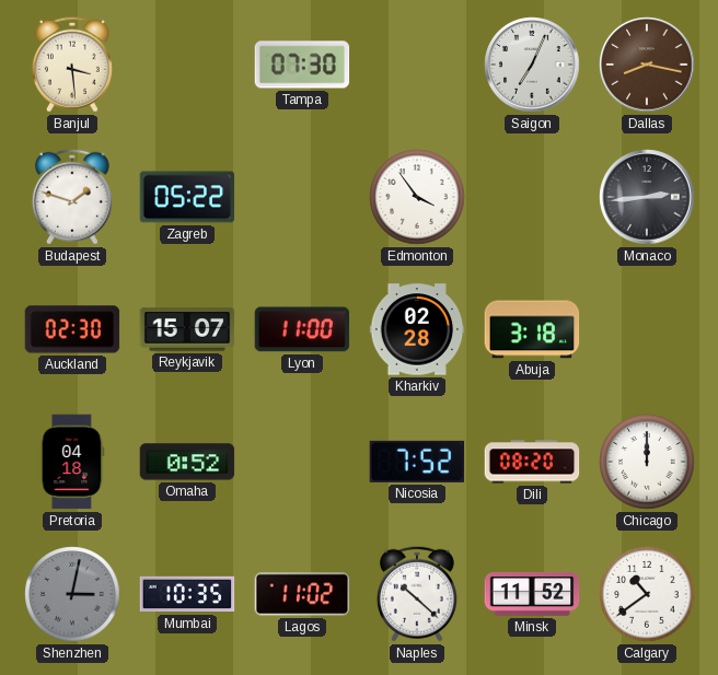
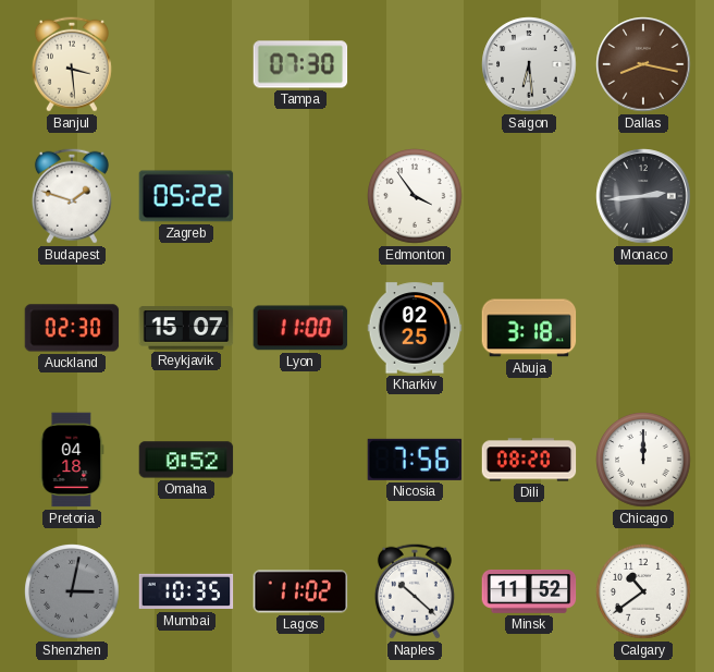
Saigon: 7:04 -> 6:29 (529, 64)
Kharkiv: 02:28 -> 02:25 (415, 328)
Nicosia: 7:52 -> 7:56 (415, 460)
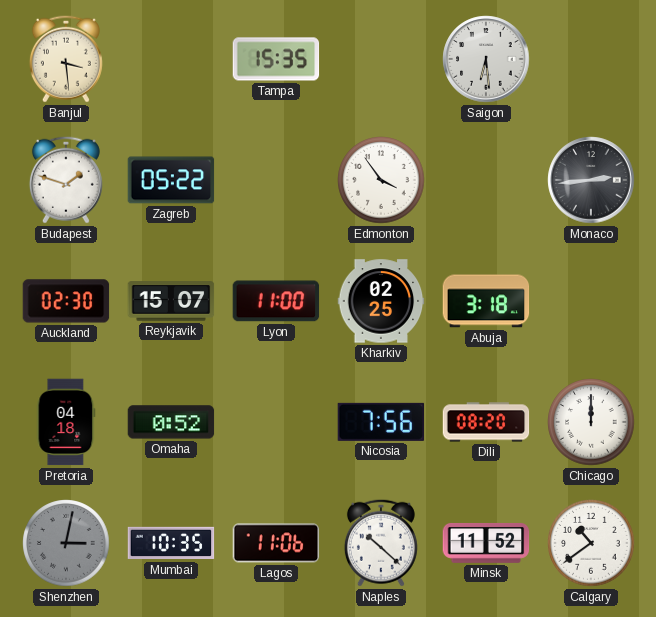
Tampa: 07:30 -> 15:35 (276, 59)
Dallas: 8:17 -> none (643, 64)
Lagos: 11:02 -> 11:06 (276, 543)
